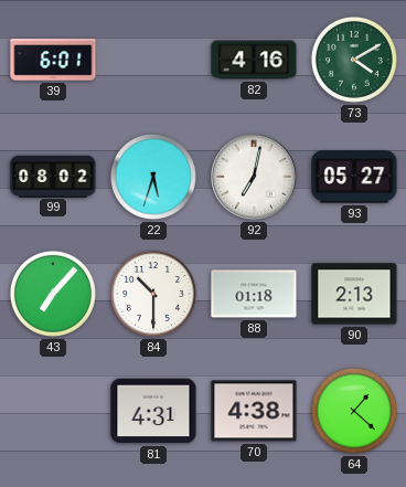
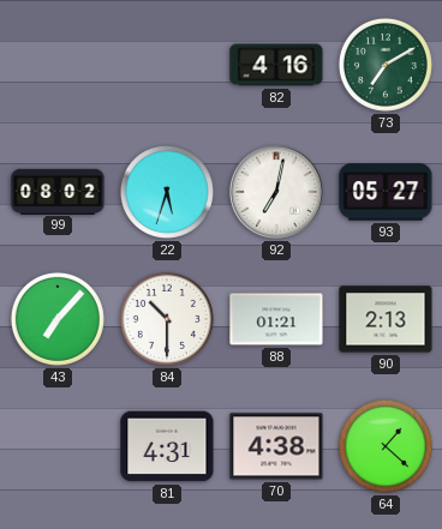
39: 6:01 -> none (53, 60)
73: 4:10 -> 7:10 (386, 65)
88: 01:18 -> 01:21 (276, 319)
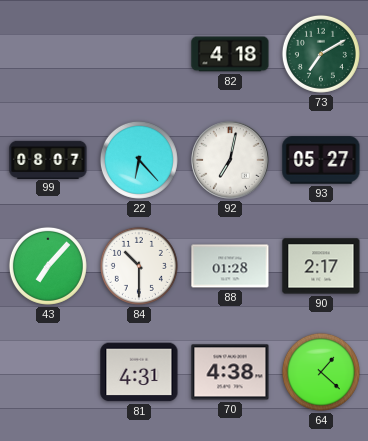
82: 4:16 -> 4:18 (230, 54)
99: 08:02 -> 08:07 (48, 159)
22: 5:33 -> 6:23 (139, 160)
88: 01:21 -> 01:28 (230, 266)
90: 2:13 -> 2:17 (321, 266)
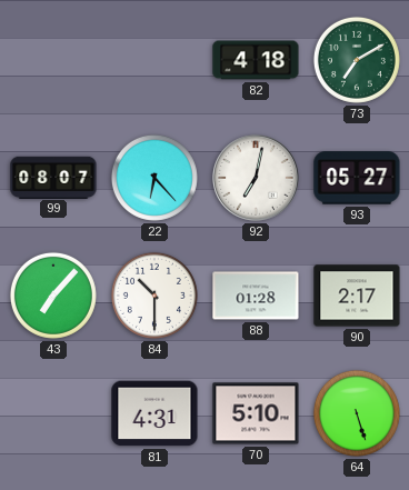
70: 4:38 -> 5:10 (256, 413)
64: 1:22 -> 5:27 (357, 413)
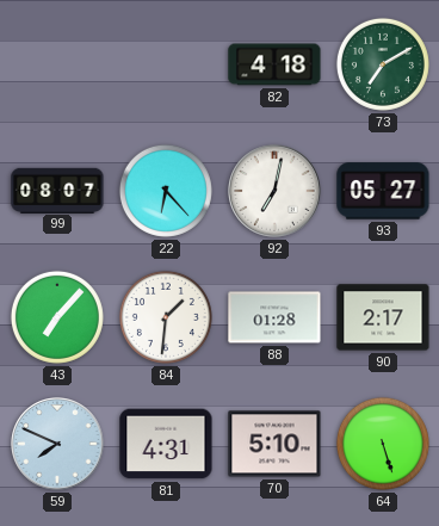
84: 10:30 -> 1:31 (166, 317)
59: none -> 7:49 (57, 444)
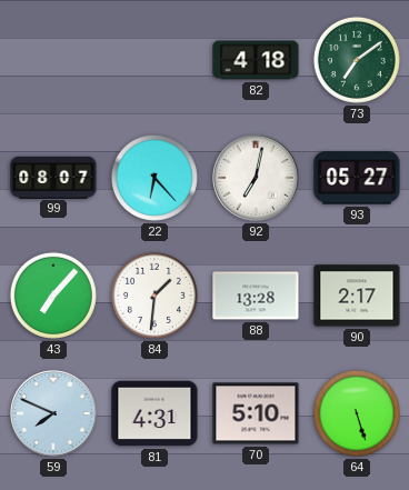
73: 7:10 -> 7:09 (357, 60)
88: 01:28 -> 13:28 (256, 296)
